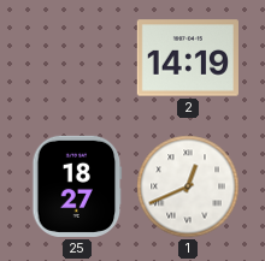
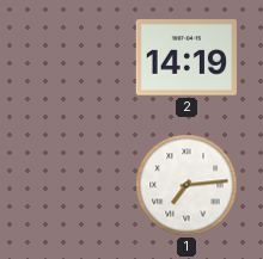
25: 18:27 -> none (77, 186)
1: 12:41 -> 7:14 (186, 185)
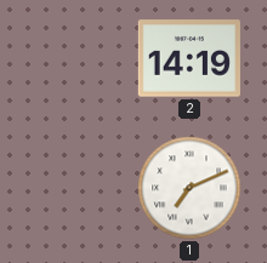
1: 7:14 -> 7:11 (189, 188)
